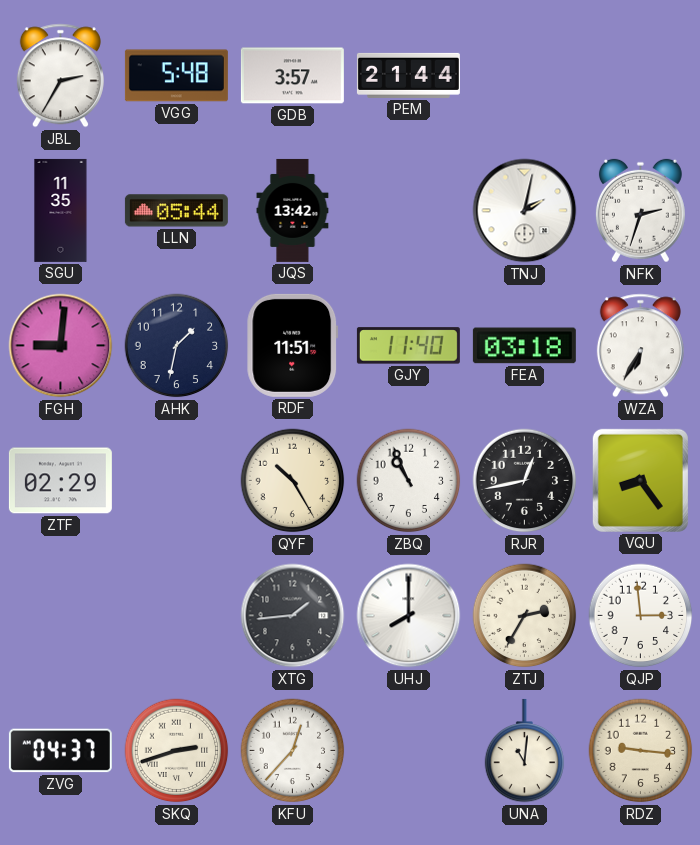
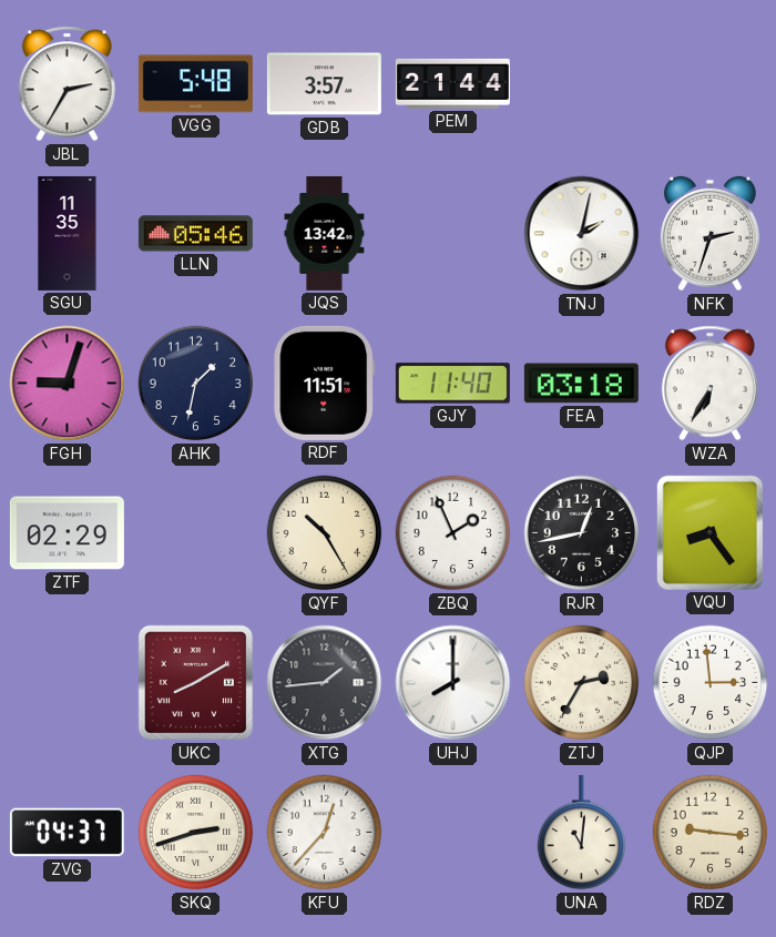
LLN: 05:44 -> 05:46 (195, 234)
FGH: 9:01 -> 9:03 (68, 384)
ZBQ: 10:56 -> 1:56 (453, 533)
UKC: none -> 8:10 (196, 683)
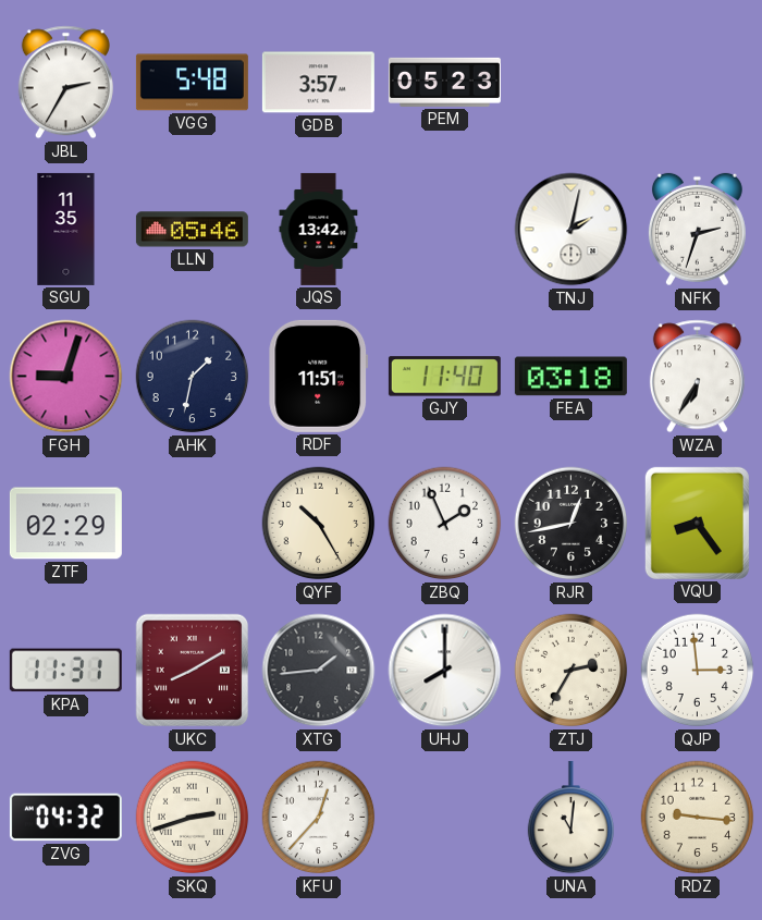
PEM: 21:44 -> 05:23 (444, 82)
KPA: none -> 11:31 (65, 671)
ZVG: 04:37 -> 04:32 (65, 818)
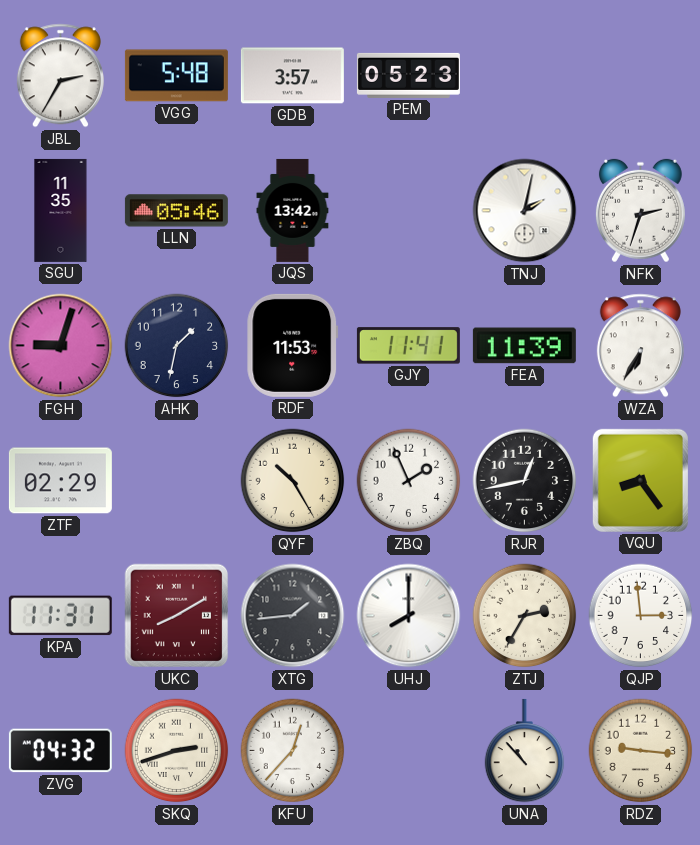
RDF: 11:51 -> 11:53 (293, 345)
GJY: 11:40 -> 11:41 (408, 346)
FEA: 03:18 -> 11:39 (524, 346)
UNA: 11:01 -> 10:53 (525, 751)
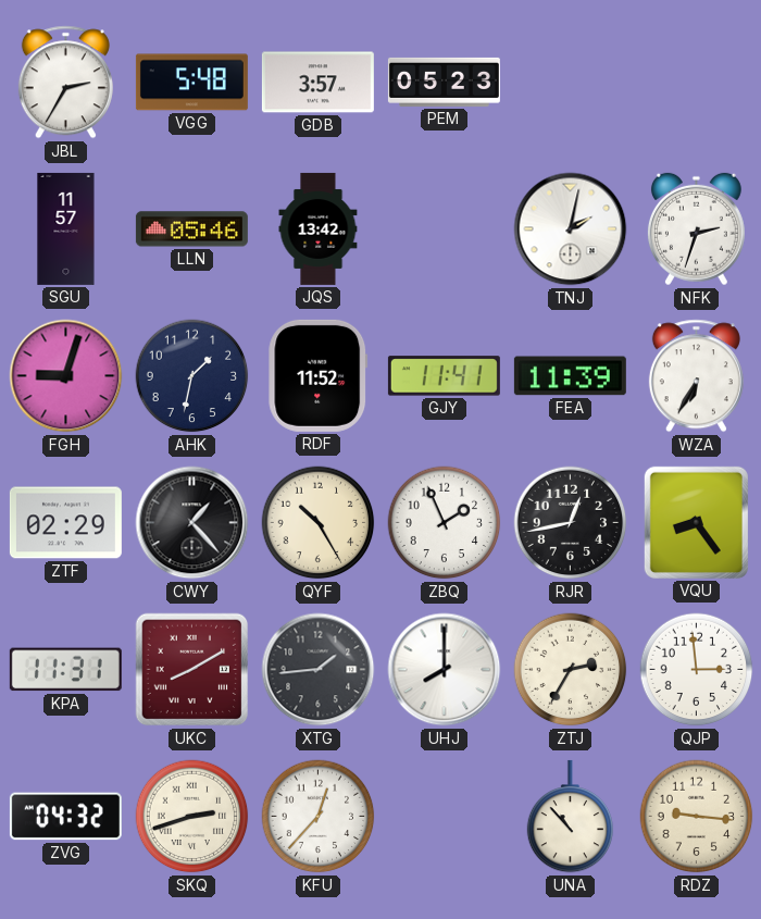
SGU: 11:35 -> 11:57 (66, 228)
RDF: 11:53 -> 11:52 (319, 375)
CWY: none -> 1:23 (192, 523)
